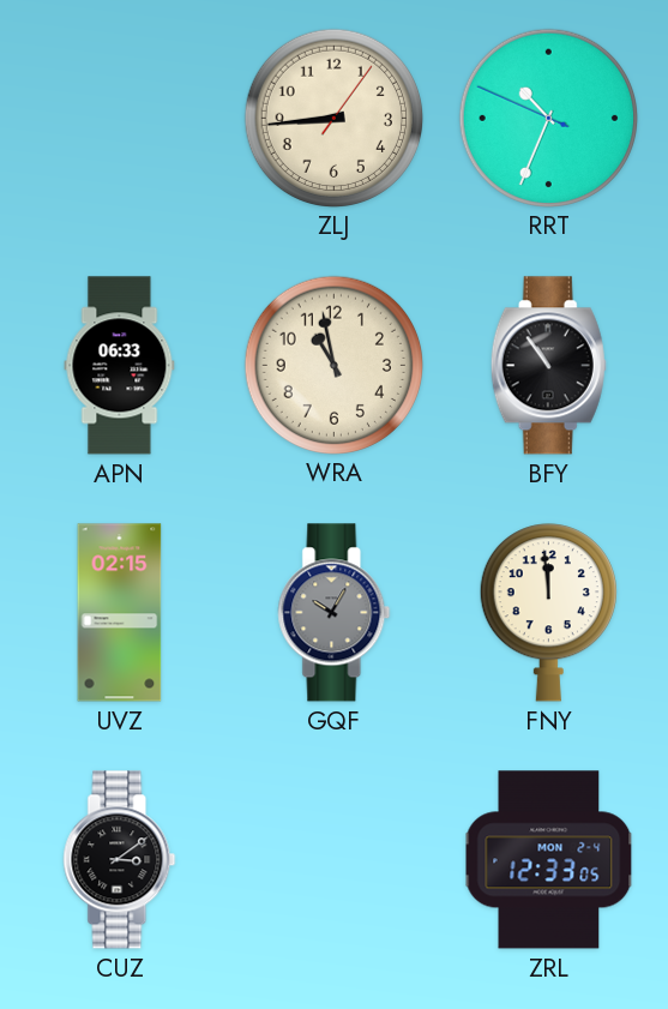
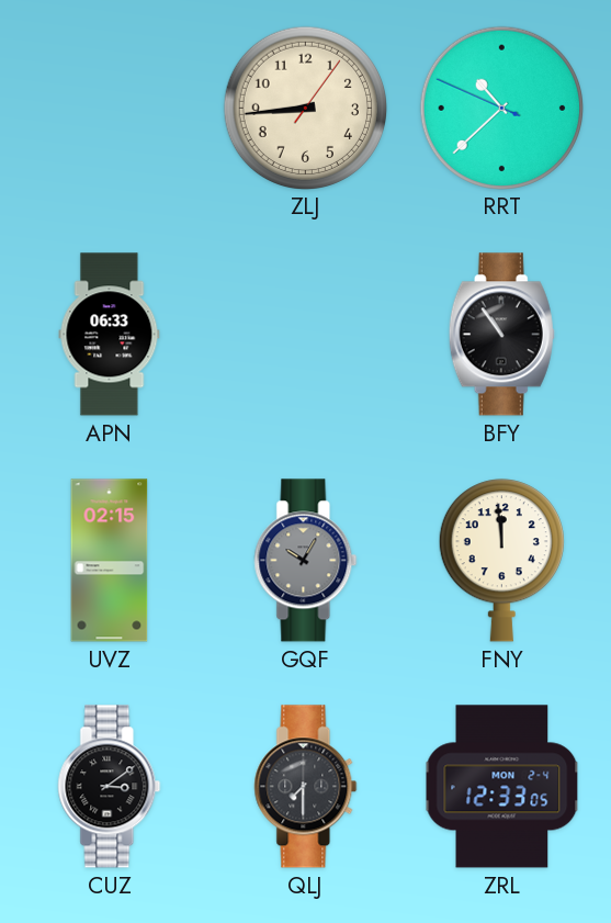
RRT: 10:33 -> 10:37 (501, 108)
WRA: 10:58 -> none (333, 365)
QLJ: none -> 7:30 (306, 787)
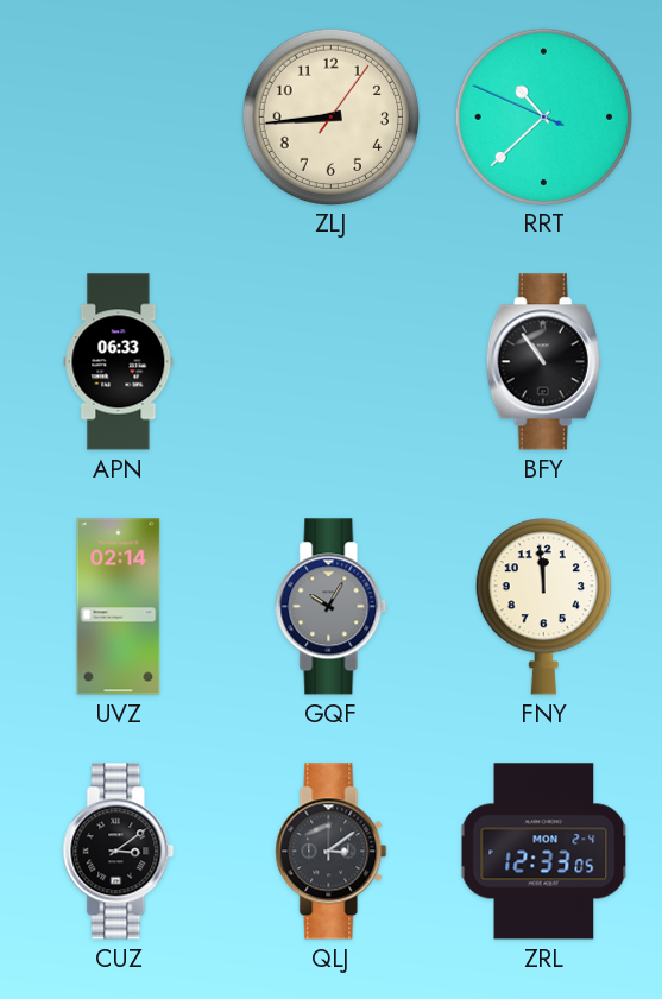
UVZ: 02:15 -> 02:14 (119, 607)
QLJ: 7:30 -> 3:09 (332, 852)
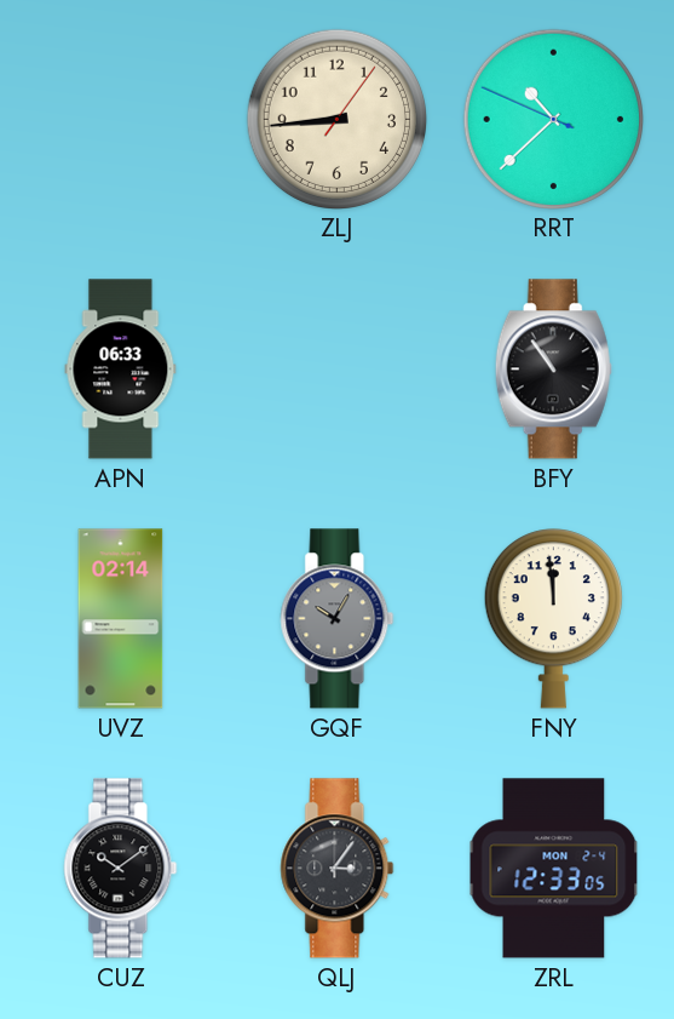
CUZ: 3:09 -> 10:09 (121, 869)
QLJ: 3:09 -> 3:06 (338, 869)
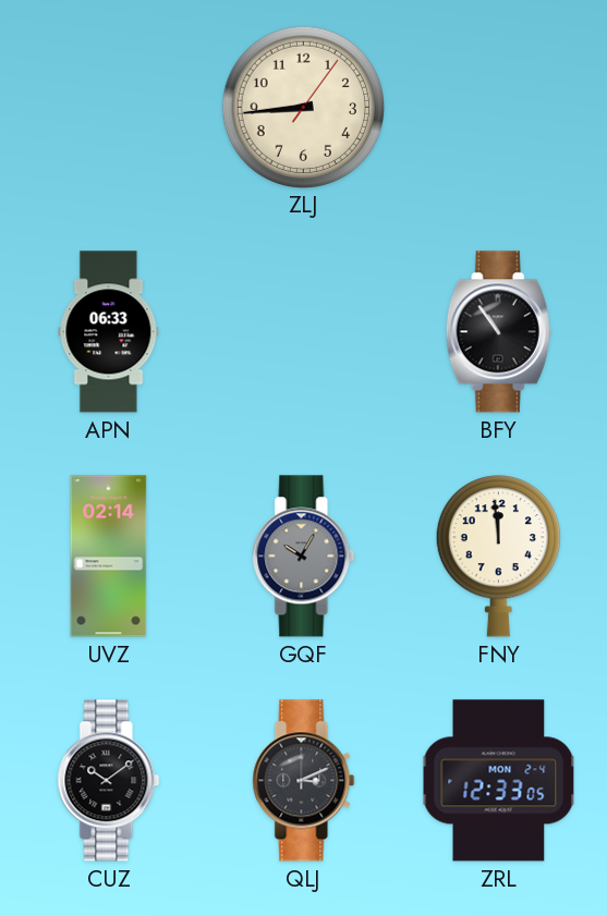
RRT: 10:37 -> none (553, 119)
QLJ: 3:06 -> 3:11 (304, 781)
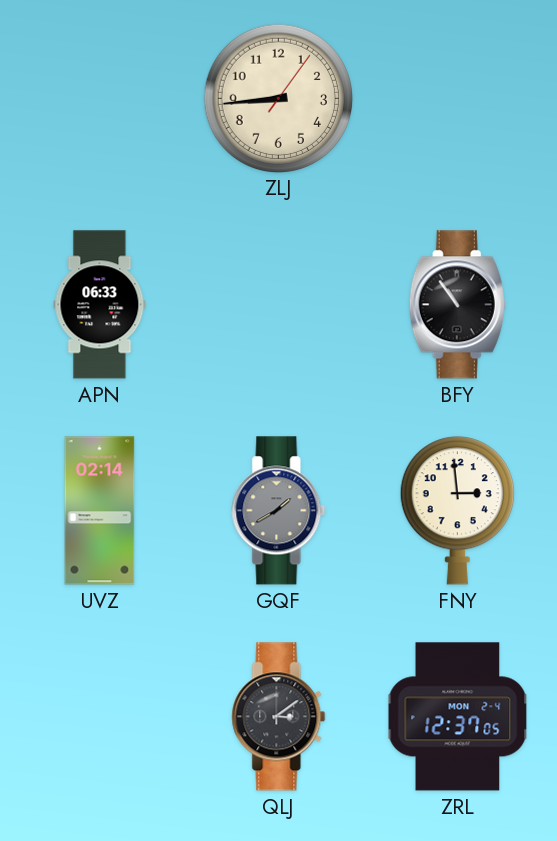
GQF: 10:05 -> 1:40 (279, 511)
FNY: 11:59 -> 2:59 (457, 511)
CUZ: 10:09 -> none (109, 781)
QLJ: 3:11 -> 3:09 (279, 717)
ZRL: 12:33 -> 12:37 (458, 717)
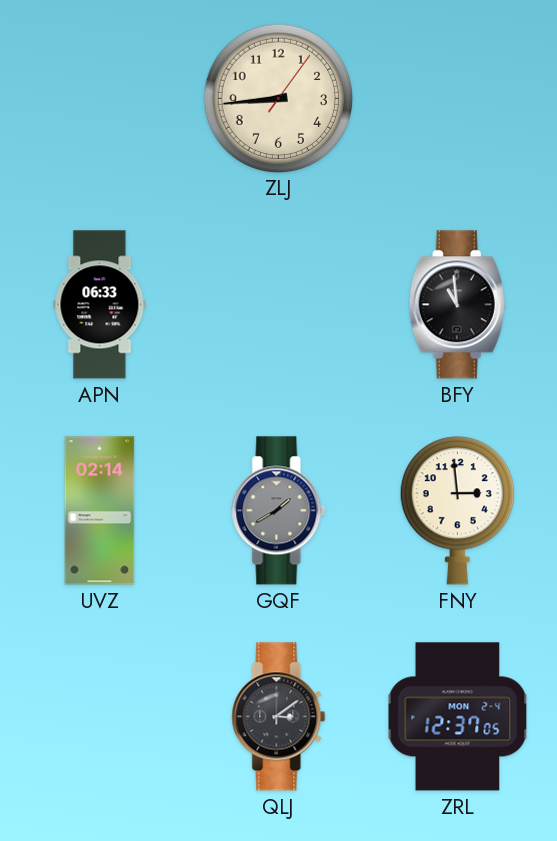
BFY: 10:54 -> 10:59 (457, 305)
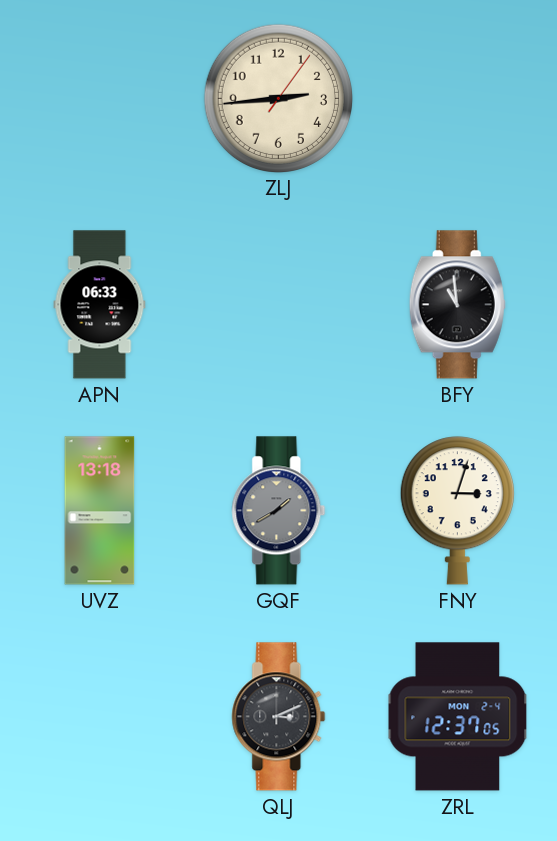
ZLJ: 8:44 -> 2:44 (278, 98)
UVZ: 02:14 -> 13:18 (100, 511)
FNY: 2:59 -> 3:03 (457, 511)
QLJ: 3:09 -> 3:11 (279, 717)
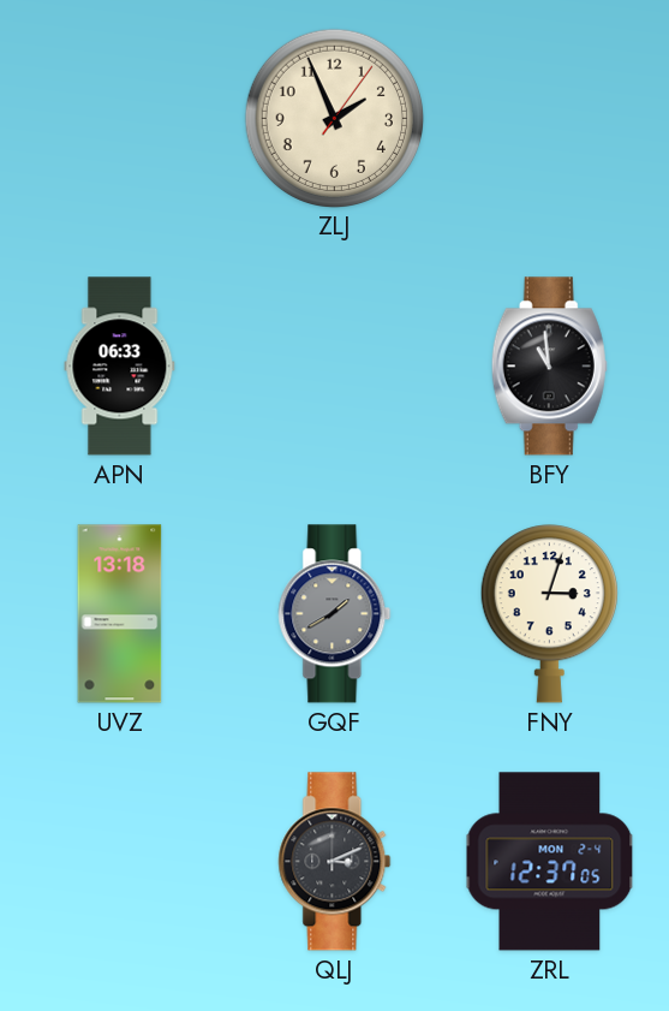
ZLJ: 2:44 -> 1:56 (334, 118)
